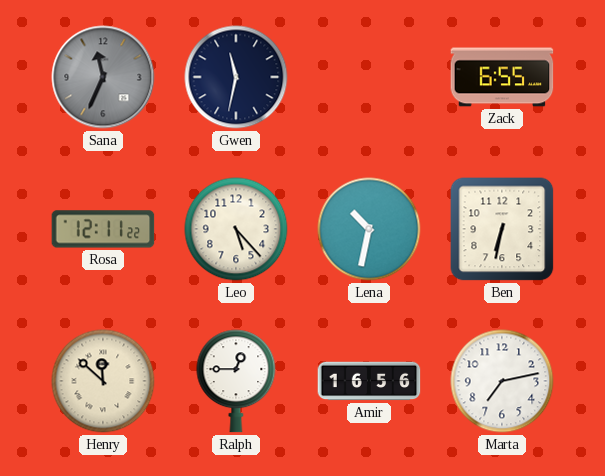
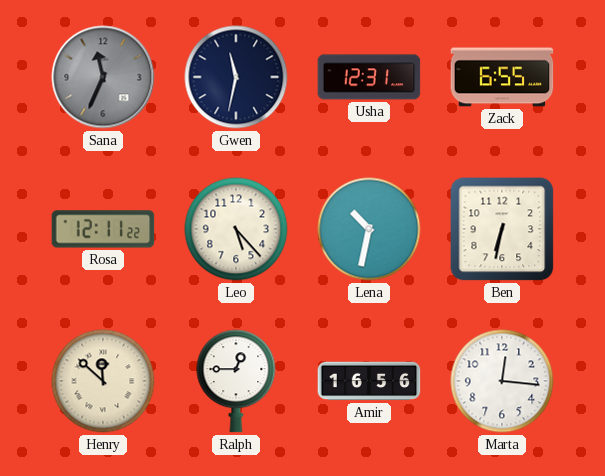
Usha: none -> 12:31 (369, 77)
Marta: 7:13 -> 12:16 (502, 381)
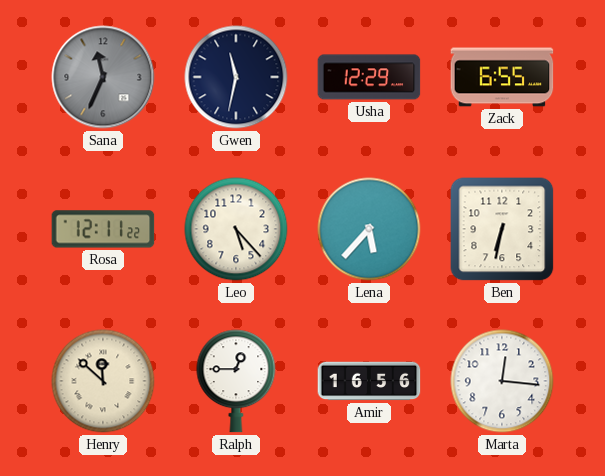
Usha: 12:31 -> 12:29 (369, 77)
Lena: 10:32 -> 5:37 (369, 229)
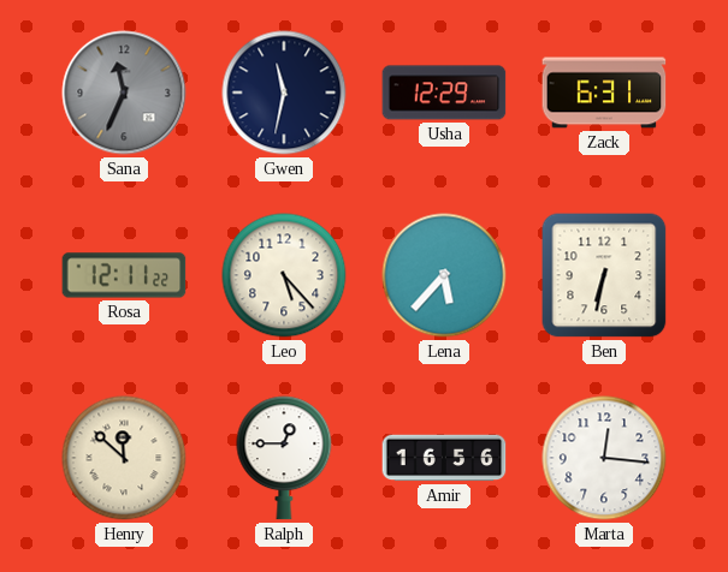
Zack: 6:55 -> 6:31 (604, 93)
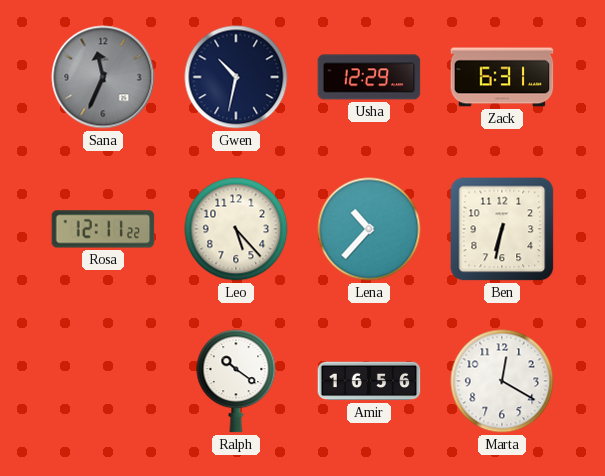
Gwen: 11:32 -> 10:32 (236, 77)
Lena: 5:37 -> 10:37 (369, 229)
Henry: 11:52 -> none (124, 458)
Ralph: 12:45 -> 10:21 (236, 381)
Marta: 12:16 -> 12:20 (502, 381)
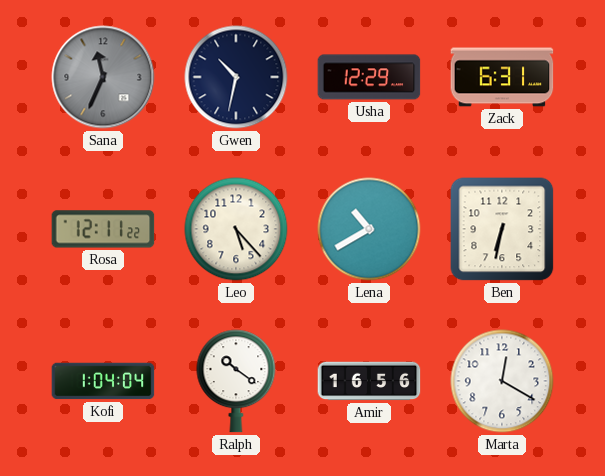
Lena: 10:37 -> 10:40 (369, 229)
Kofi: none -> 1:04 (103, 381)
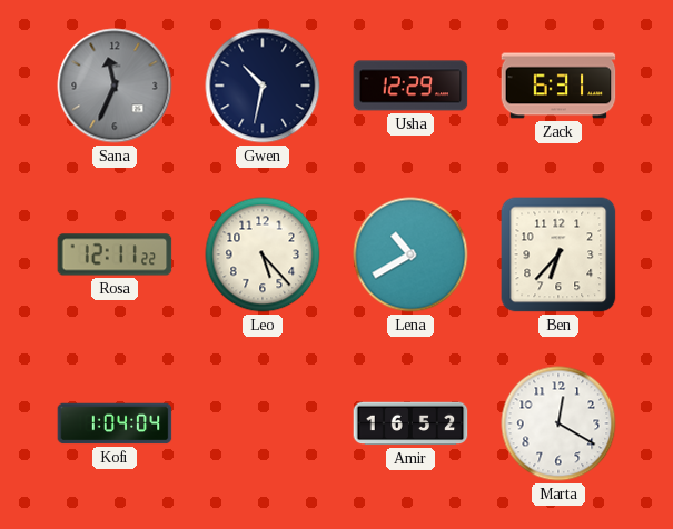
Ben: 6:32 -> 6:37 (558, 254)
Ralph: 10:21 -> none (236, 381)
Amir: 16:56 -> 16:52 (410, 423)
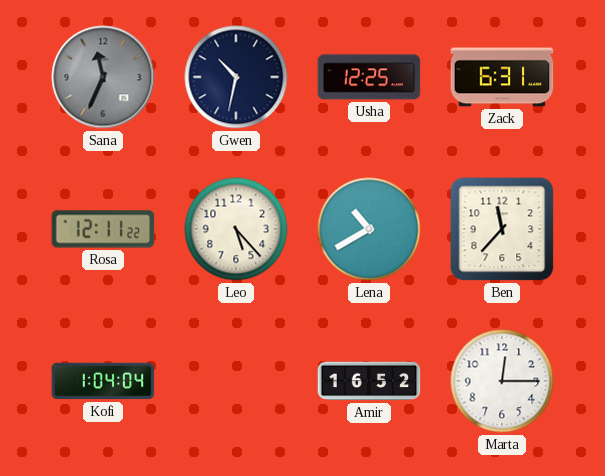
Usha: 12:29 -> 12:25 (369, 77)
Ben: 6:37 -> 11:37 (502, 229)
Marta: 12:20 -> 12:15 (502, 381)
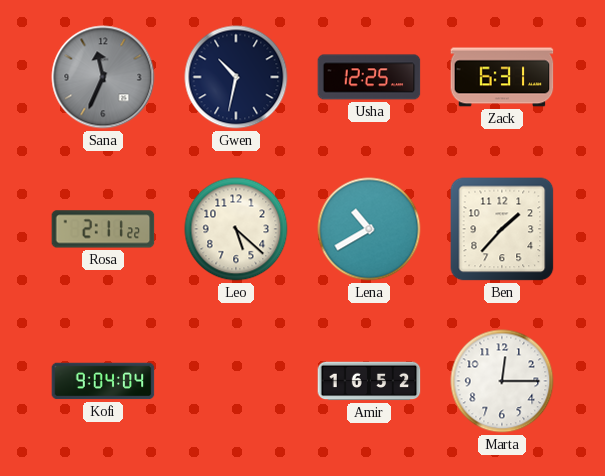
Rosa: 12:11 -> 2:11 (103, 229)
Leo: 5:23 -> 5:22 (236, 229)
Ben: 11:37 -> 1:37 (502, 229)
Kofi: 1:04 -> 9:04 (103, 381)
